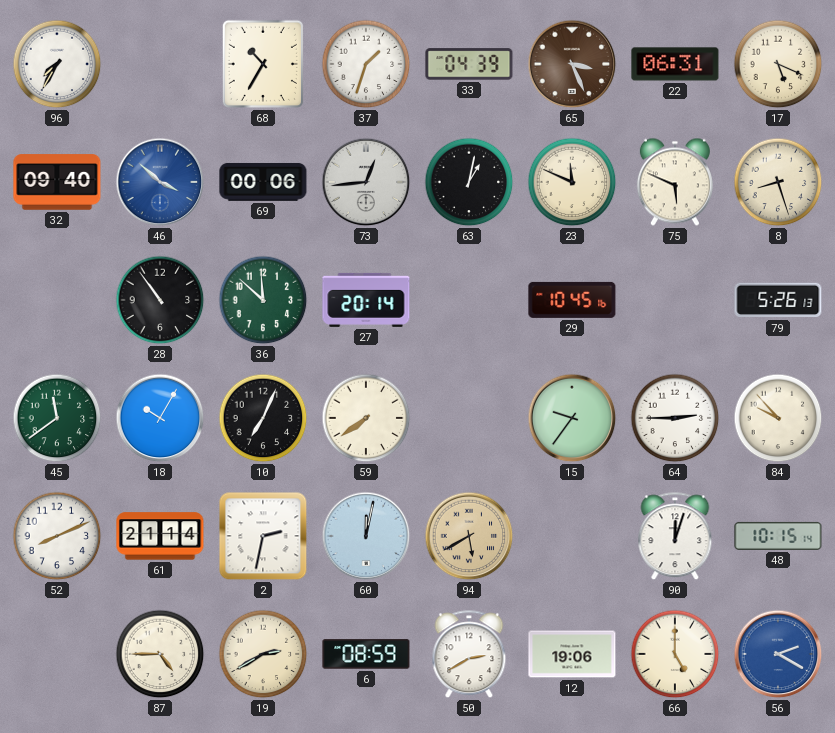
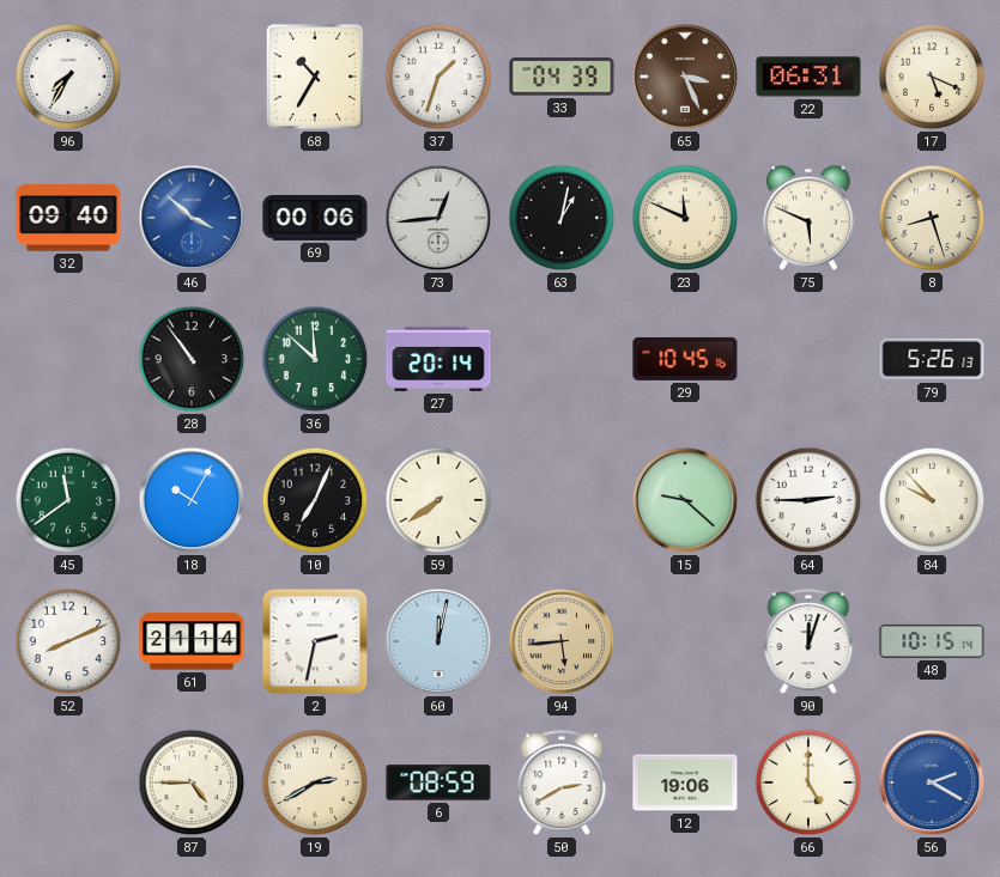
15: 9:36 -> 9:22 (685, 500)
94: 5:40 -> 5:44 (562, 641)
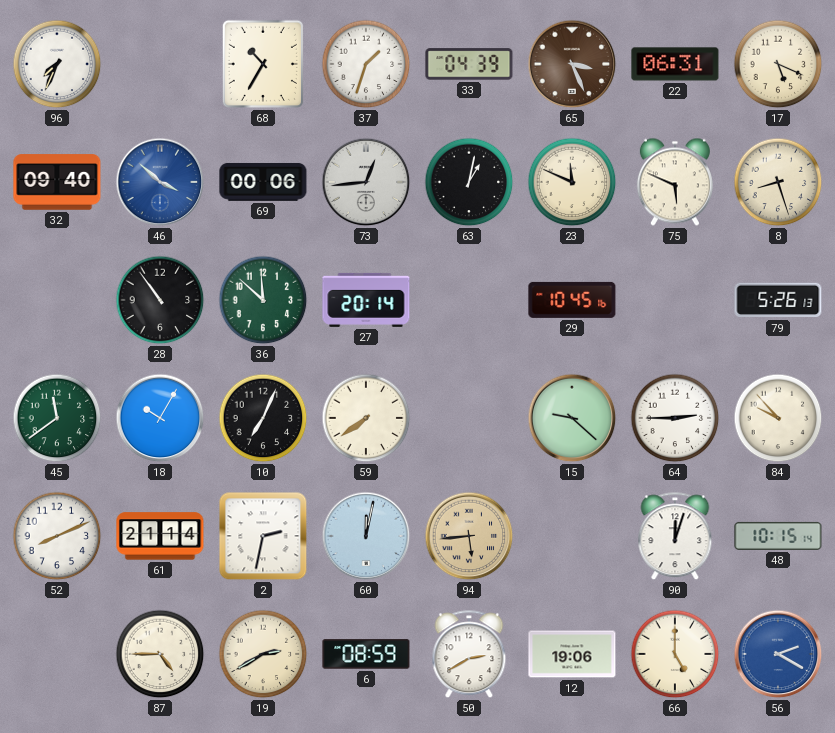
96: 7:35 -> 7:34 (57, 64)
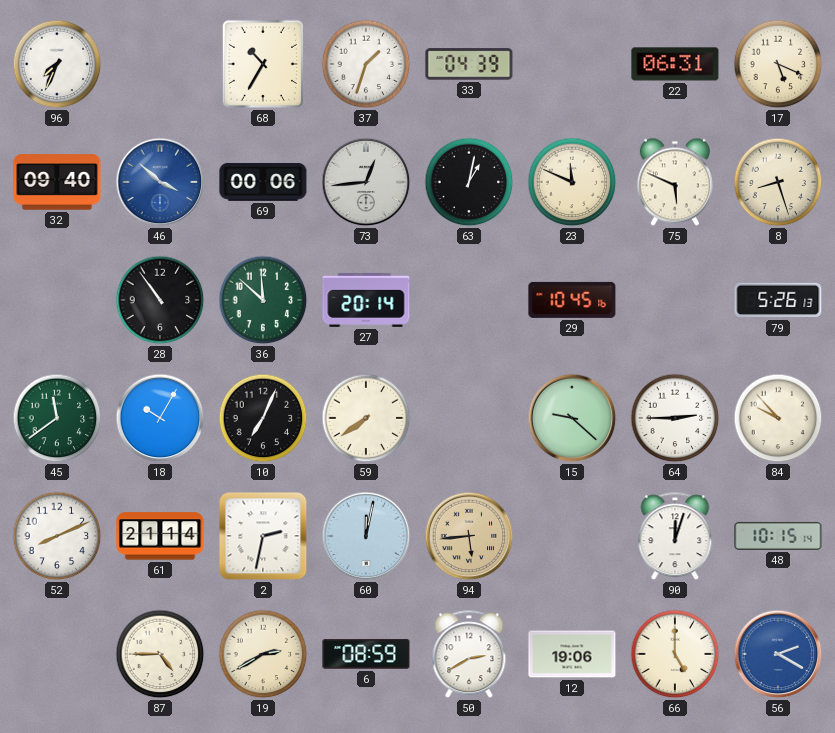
65: 3:26 -> none (572, 64)
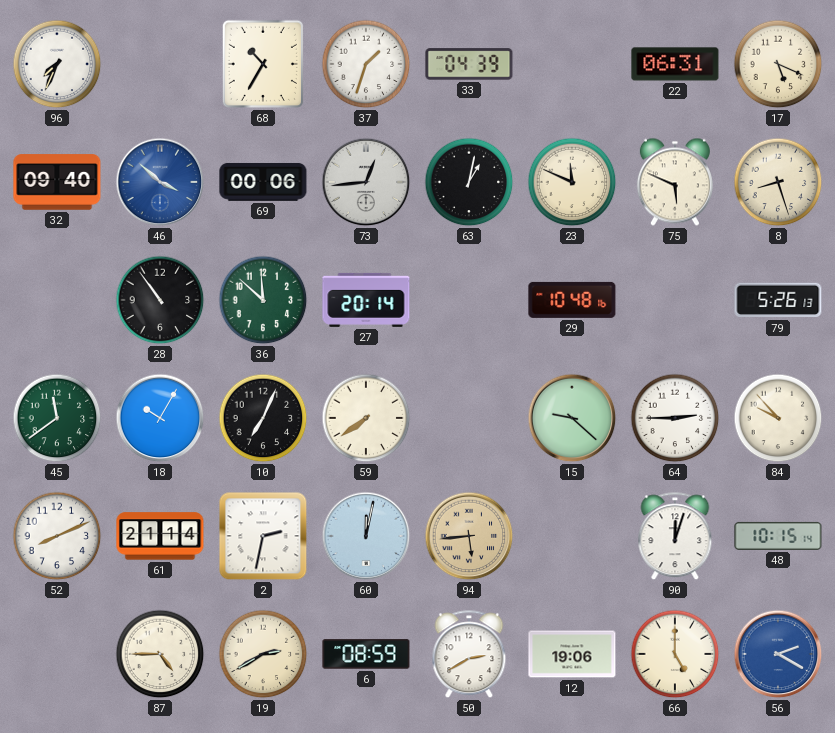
29: 10:45 -> 10:48 (572, 300)
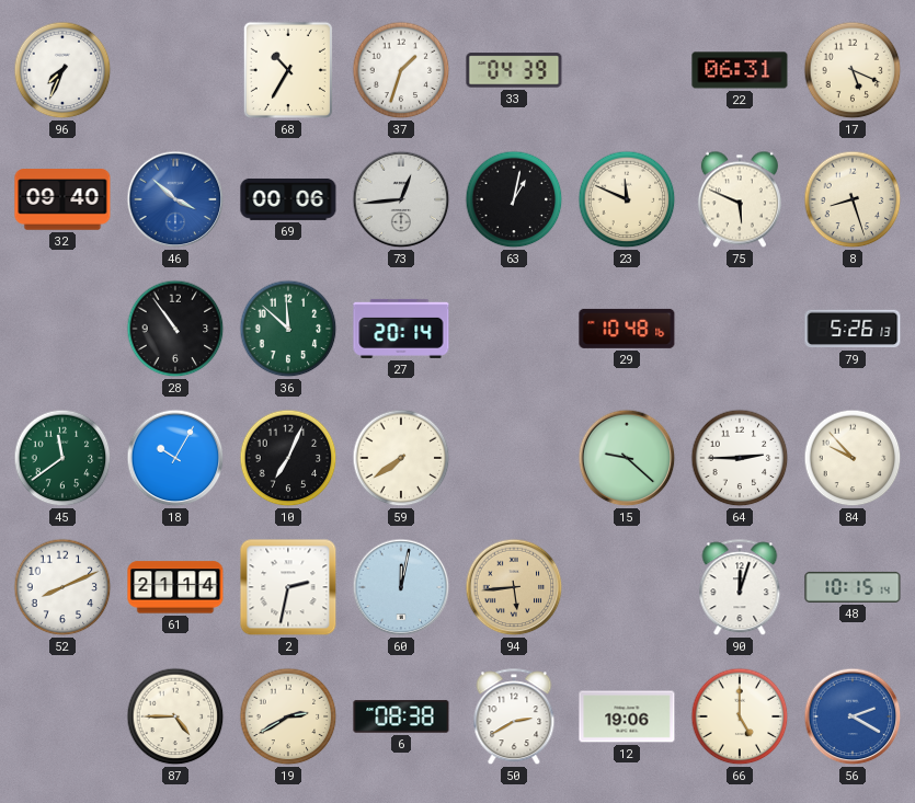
6: 08:59 -> 08:38 (401, 716)
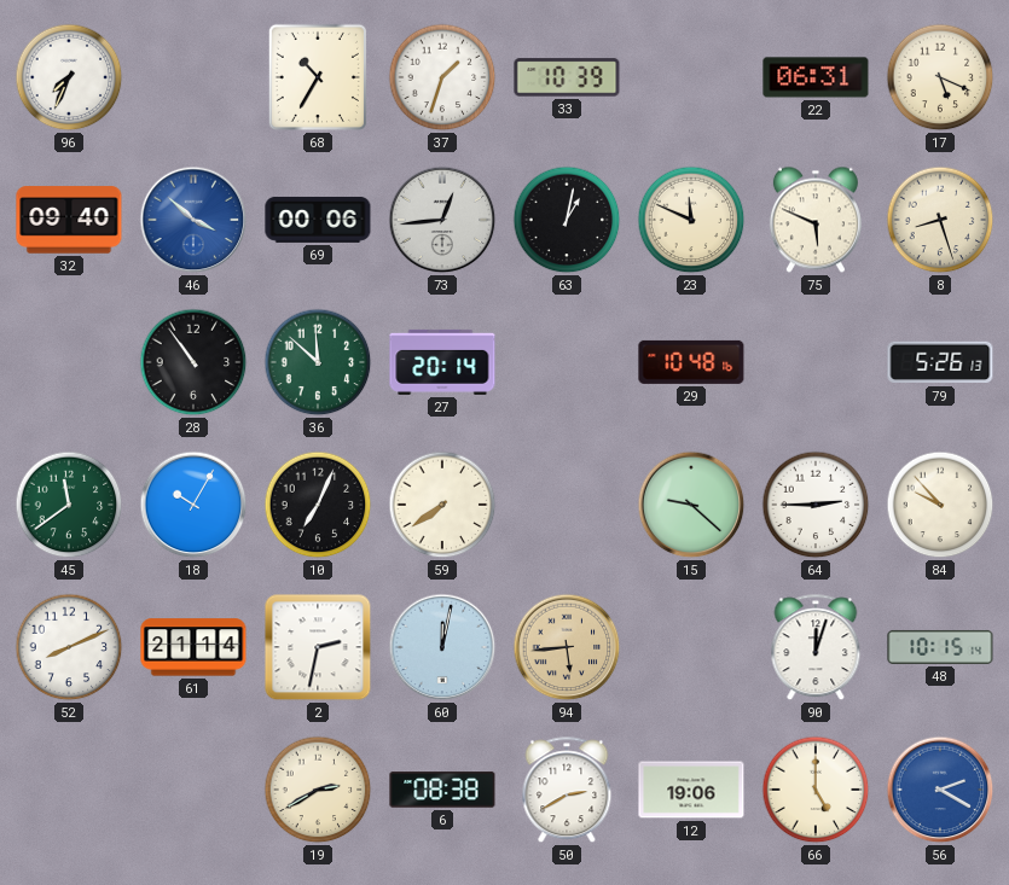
33: 04:39 -> 10:39 (567, 77)
87: 4:45 -> none (175, 716)
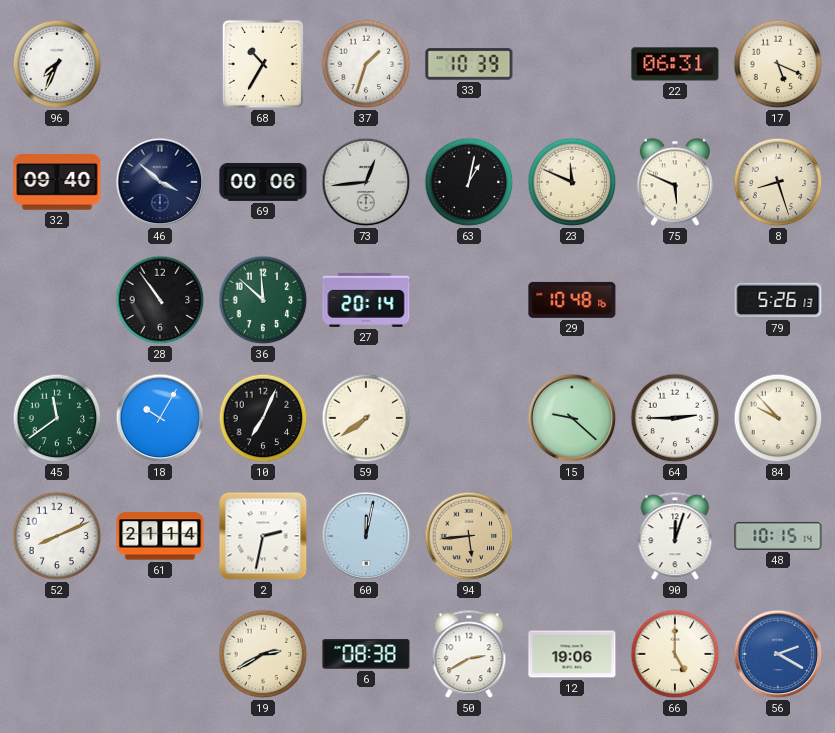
46 dial: blue -> navy (160, 182)
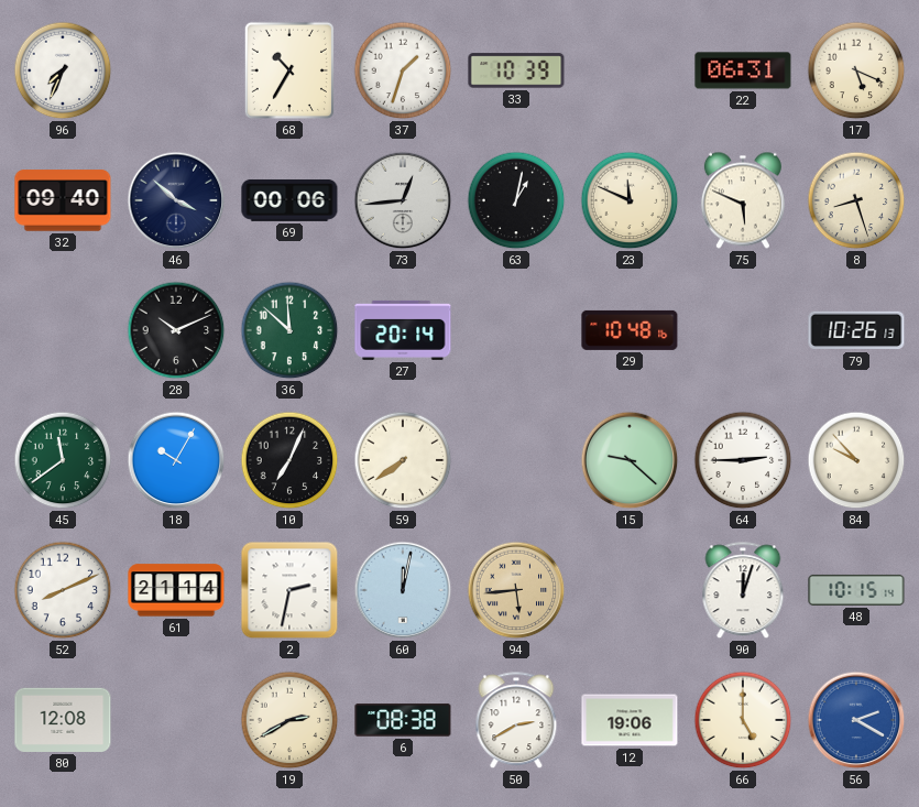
28: 10:54 -> 10:11 (176, 330)
79: 5:26 -> 10:26 (856, 330)
80: none -> 12:08 (63, 720)
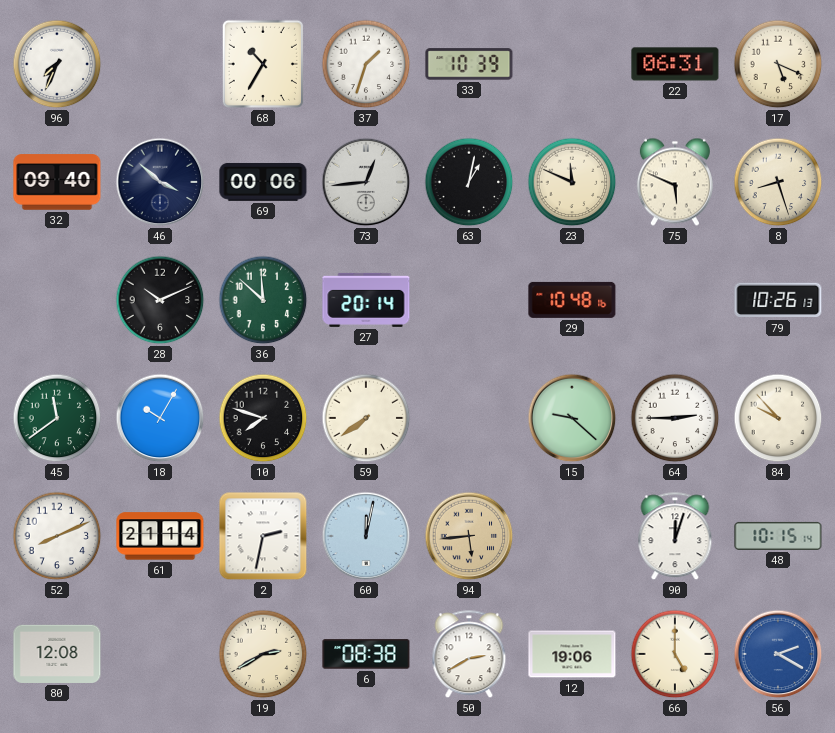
10: 7:04 -> 7:48 (263, 418)
